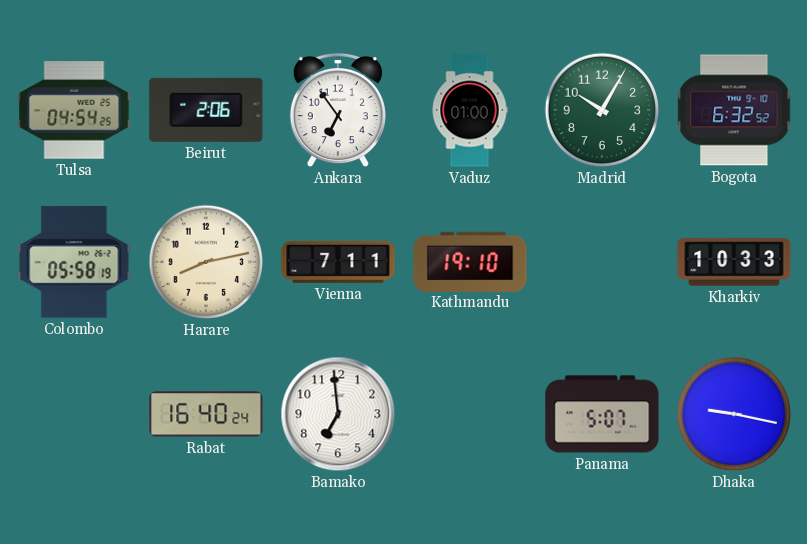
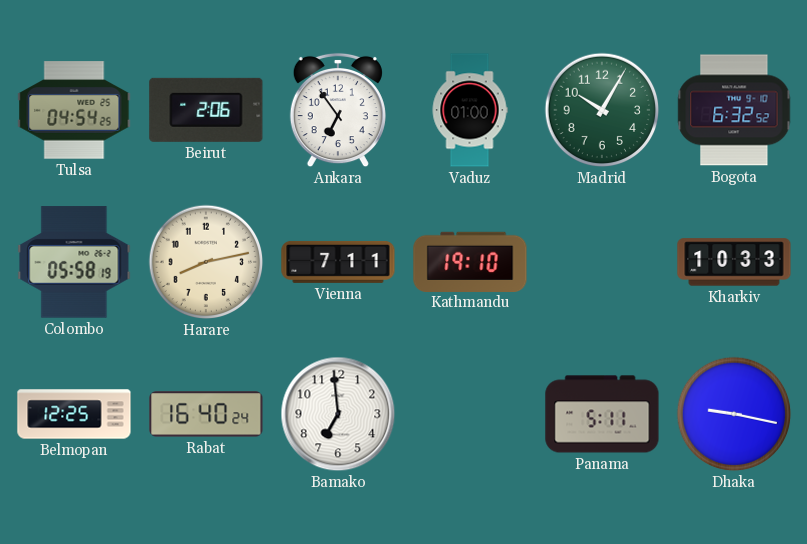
Belmopan: none -> 12:25 (74, 414)
Panama: 5:07 -> 5:11 (602, 414)
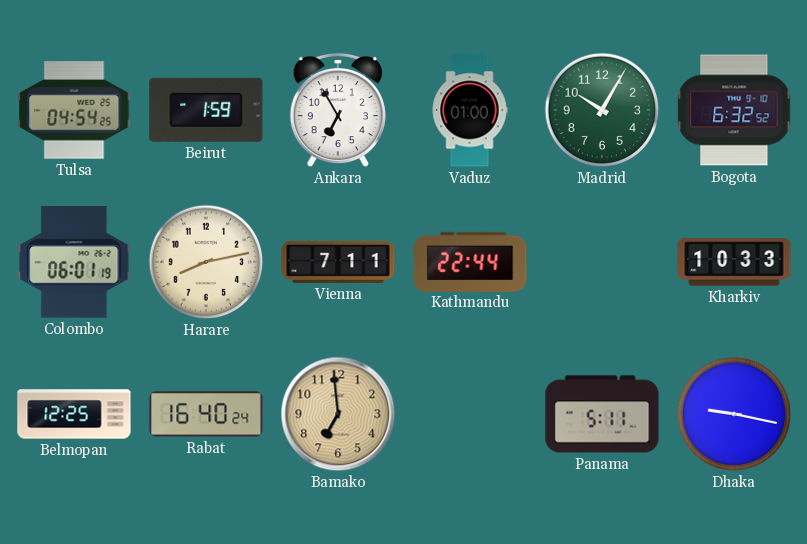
Beirut: 2:06 -> 1:59 (206, 110)
Ankara: 6:54 -> 6:55 (338, 110)
Colombo: 05:58 -> 06:01 (74, 262)
Kathmandu: 19:10 -> 22:44 (470, 261)
Bamako dial: white -> champagne (338, 414)
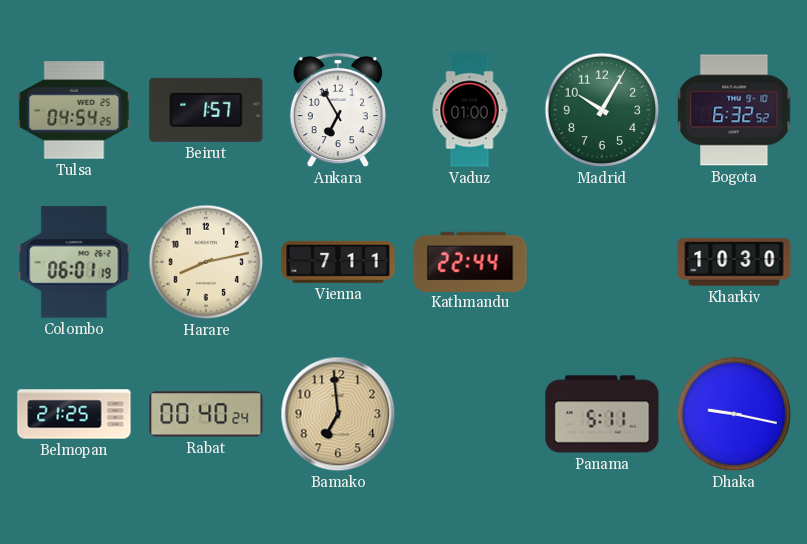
Beirut: 1:59 -> 1:57 (206, 110)
Kharkiv: 10:33 -> 10:30 (734, 262)
Belmopan: 12:25 -> 21:25 (74, 414)
Rabat: 16:40 -> 00:40 (206, 414)
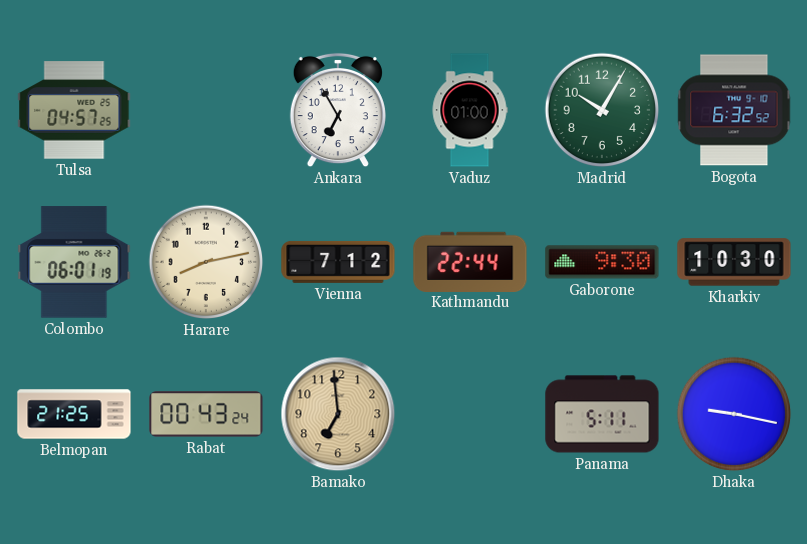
Tulsa: 04:54 -> 04:57 (74, 110)
Beirut: 1:57 -> none (206, 110)
Vienna: 7:11 -> 7:12 (338, 262)
Gaborone: none -> 9:30 (602, 262)
Rabat: 00:40 -> 00:43 (206, 414)
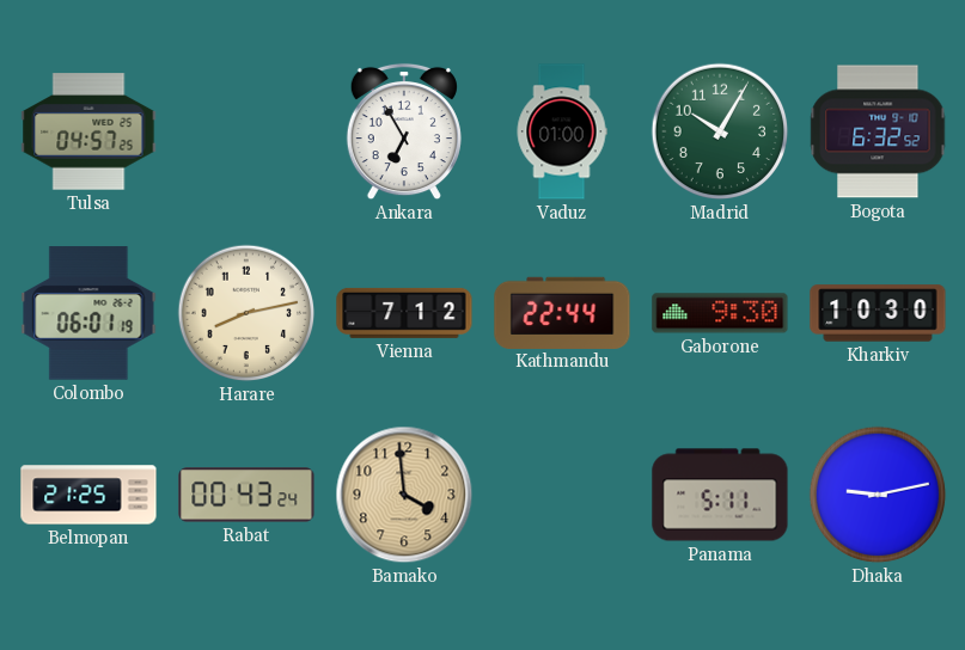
Bamako: 6:59 -> 3:59 (404, 495)
Dhaka: 9:17 -> 9:13 (878, 495)
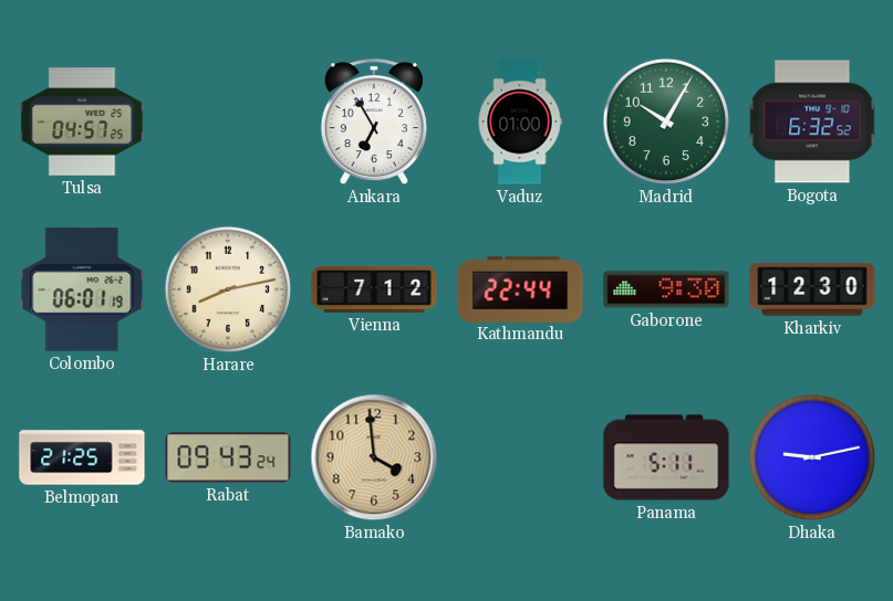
Kharkiv: 10:30 -> 12:30 (812, 289)
Rabat: 00:43 -> 09:43 (228, 457)
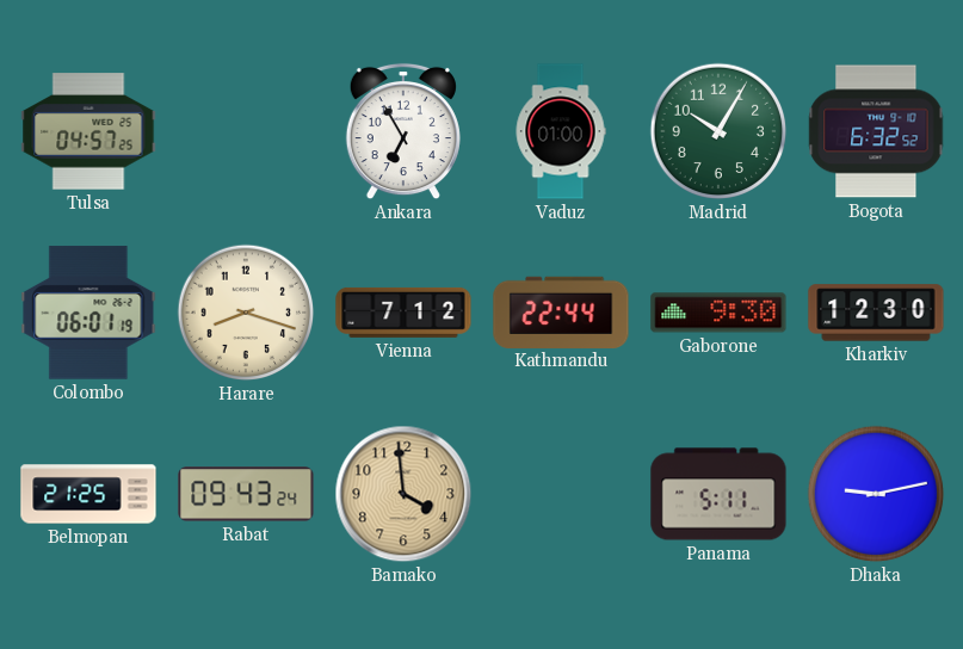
Harare: 8:13 -> 8:18 (246, 313)
